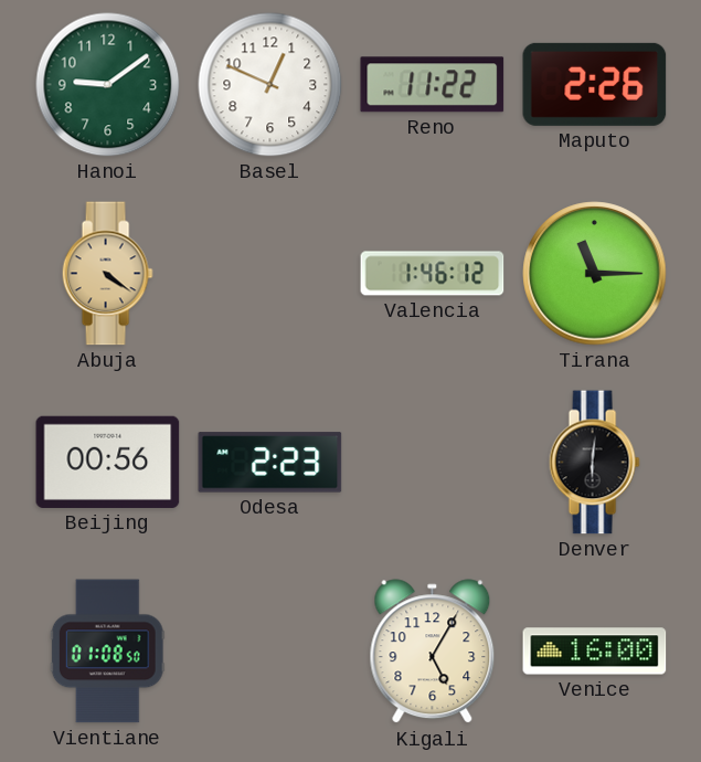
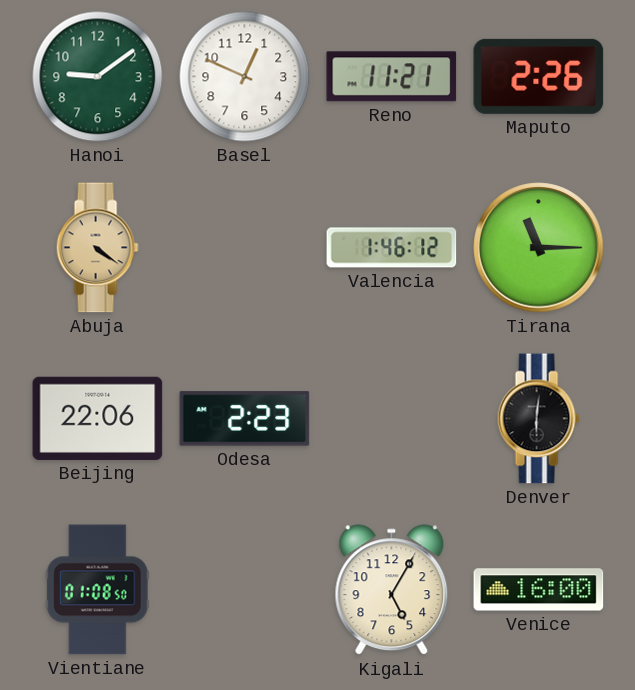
Reno: 11:22 -> 11:21 (392, 77)
Beijing: 00:56 -> 22:06 (98, 418)
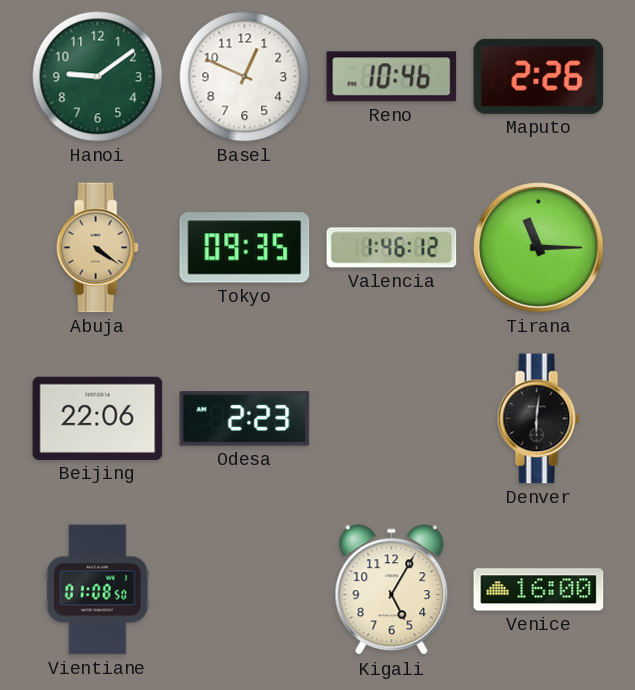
Reno: 11:21 -> 10:46 (392, 77)
Tokyo: none -> 09:35 (245, 248)
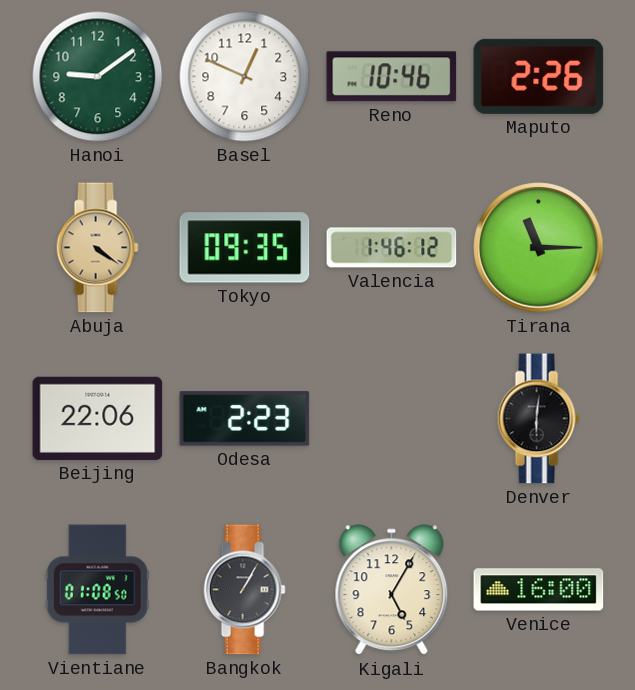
Bangkok: none -> 1:05 (244, 590)
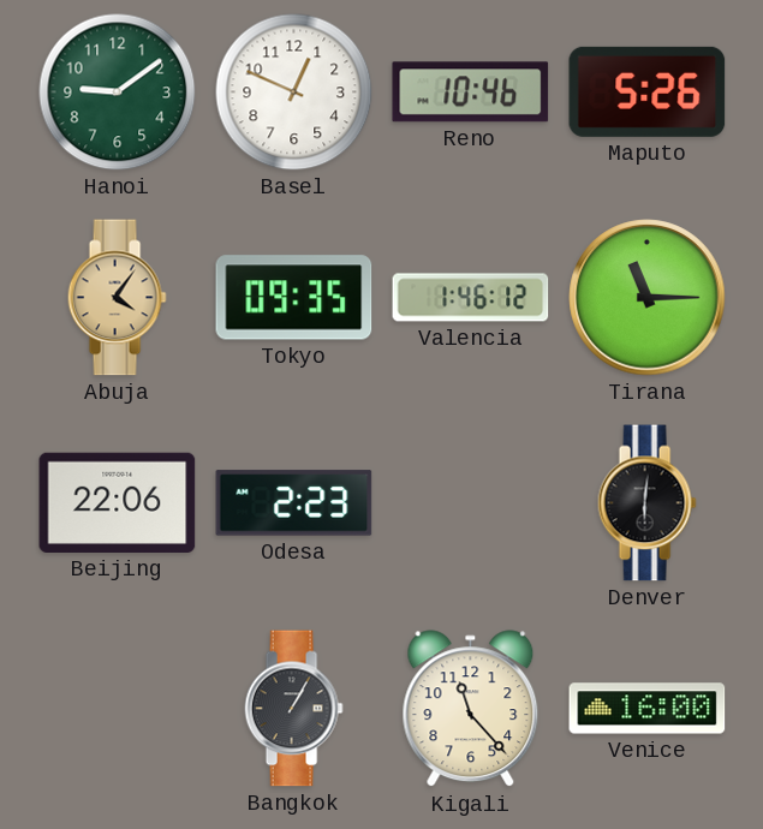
Maputo: 2:26 -> 5:26 (648, 91)
Abuja: 4:21 -> 4:06 (117, 298)
Vientiane: 01:08 -> none (97, 590)
Kigali: 5:05 -> 11:23 (471, 709)
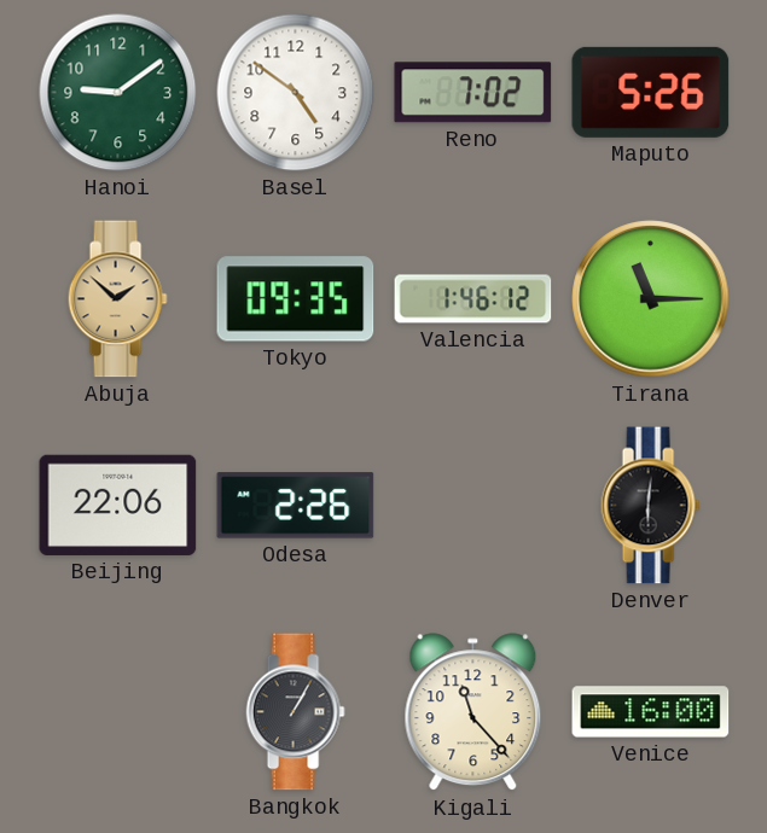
Basel: 12:49 -> 4:51 (296, 93)
Reno: 10:46 -> 7:02 (473, 93)
Abuja: 4:06 -> 1:52 (117, 299)
Odesa: 2:23 -> 2:26 (296, 506)
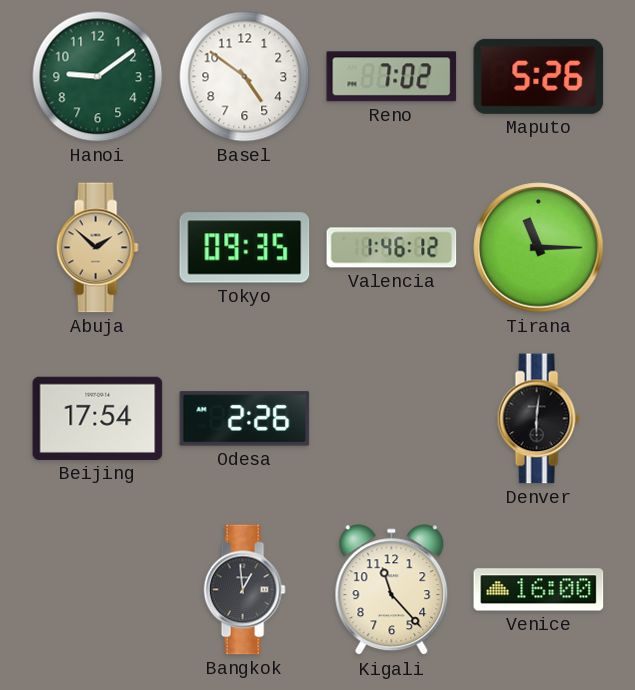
Beijing: 22:06 -> 17:54 (98, 418)
Bangkok: 1:05 -> 12:59 (244, 590)
